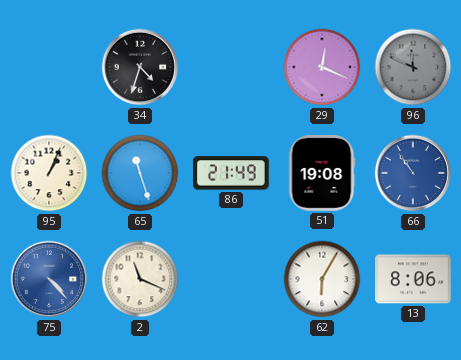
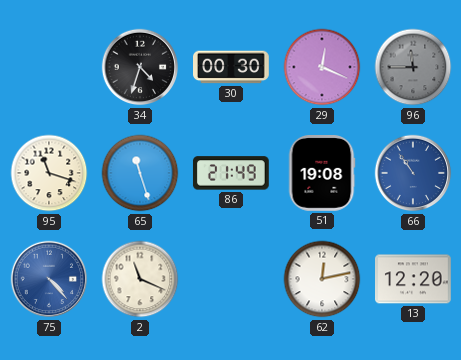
30: none -> 00:30 (232, 67)
96: 11:49 -> 11:45 (413, 67)
95: 1:04 -> 11:18 (49, 173)
62: 6:05 -> 12:13 (322, 279)
13: 8:06 -> 12:20 (414, 279)
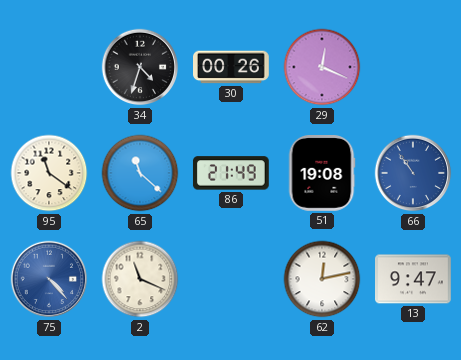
30: 00:30 -> 00:26 (232, 67)
96: 11:45 -> none (413, 67)
95: 11:18 -> 11:21 (49, 173)
65: 11:27 -> 11:22 (140, 173)
13: 12:20 -> 9:47 (414, 279)
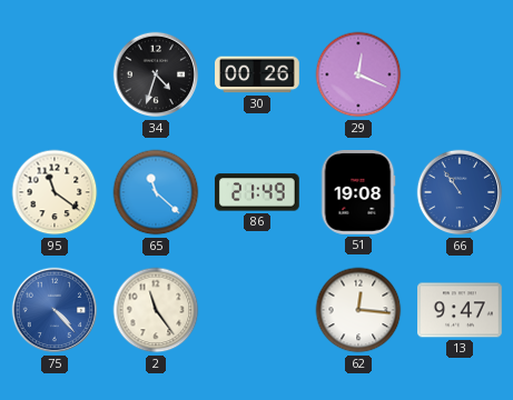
2: 11:19 -> 11:24 (156, 310)
62: 12:13 -> 12:16 (358, 310)
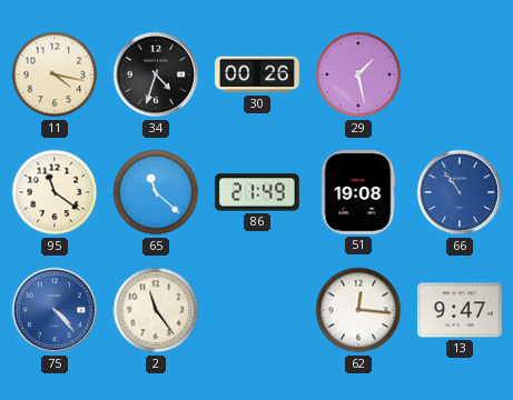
11: none -> 4:17 (55, 74)
29: 12:19 -> 1:28 (358, 74)
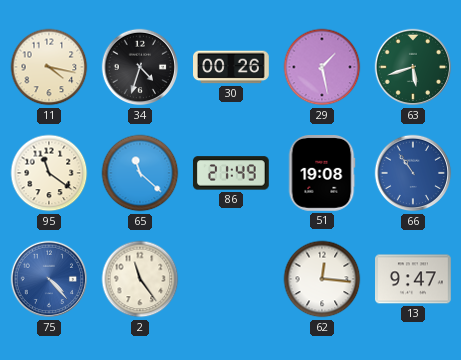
63: none -> 5:42 (413, 67)
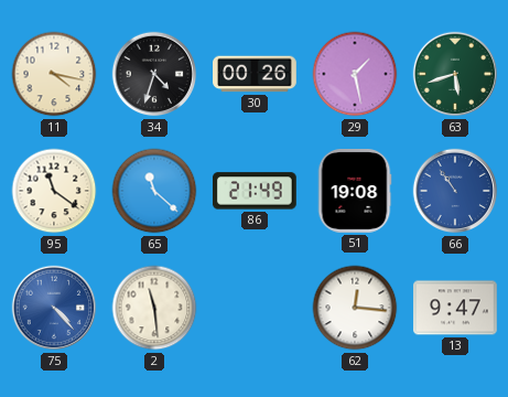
2: 11:24 -> 11:29 (154, 308)
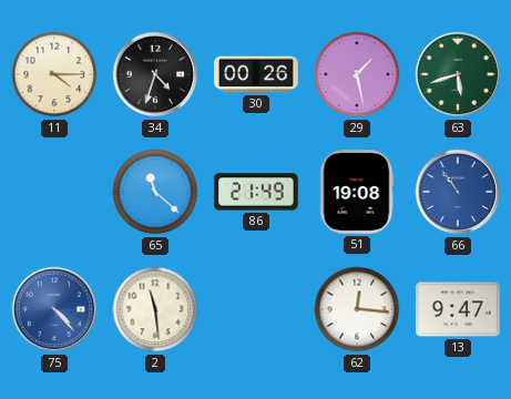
11: 4:17 -> 4:15 (54, 74)
95: 11:21 -> none (54, 191)
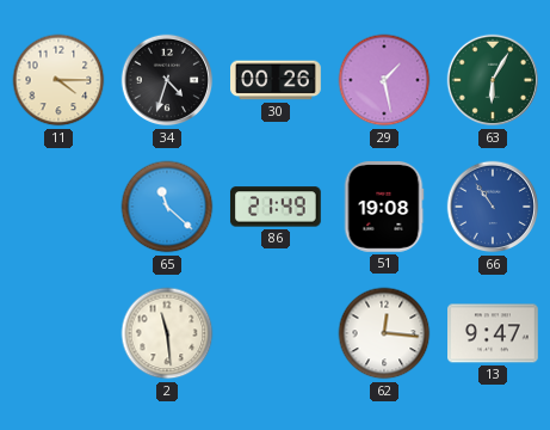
63: 5:42 -> 6:05 (493, 80)
75: 4:23 -> none (54, 309)
